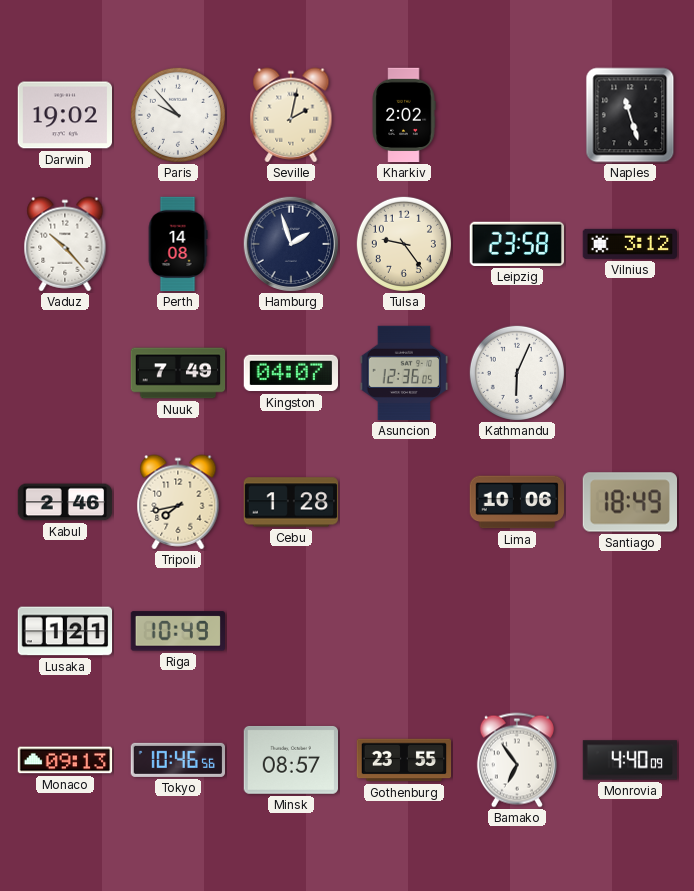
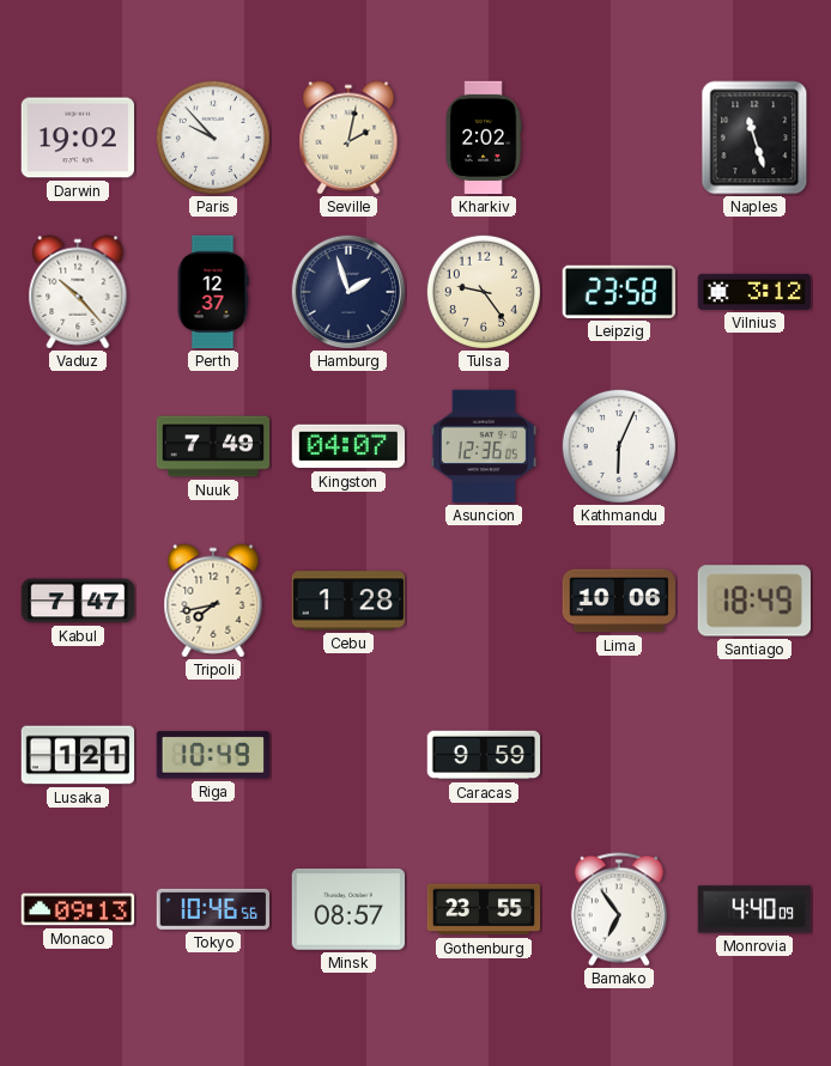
Perth: 14:08 -> 12:37 (213, 292)
Kabul: 2:46 -> 7:47 (78, 601)
Caracas: none -> 9:59 (484, 755)
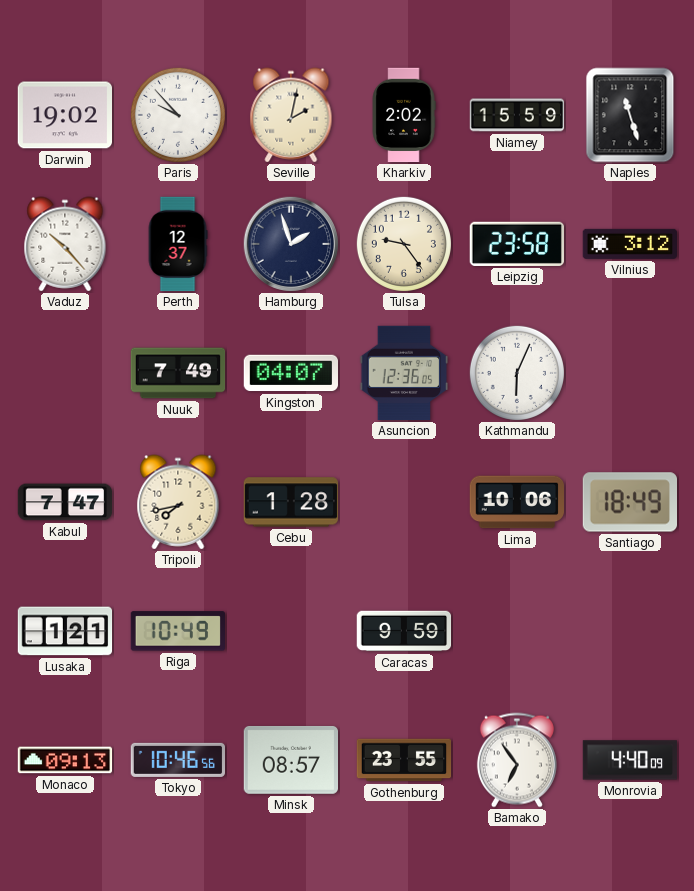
Niamey: none -> 15:59 (517, 115)
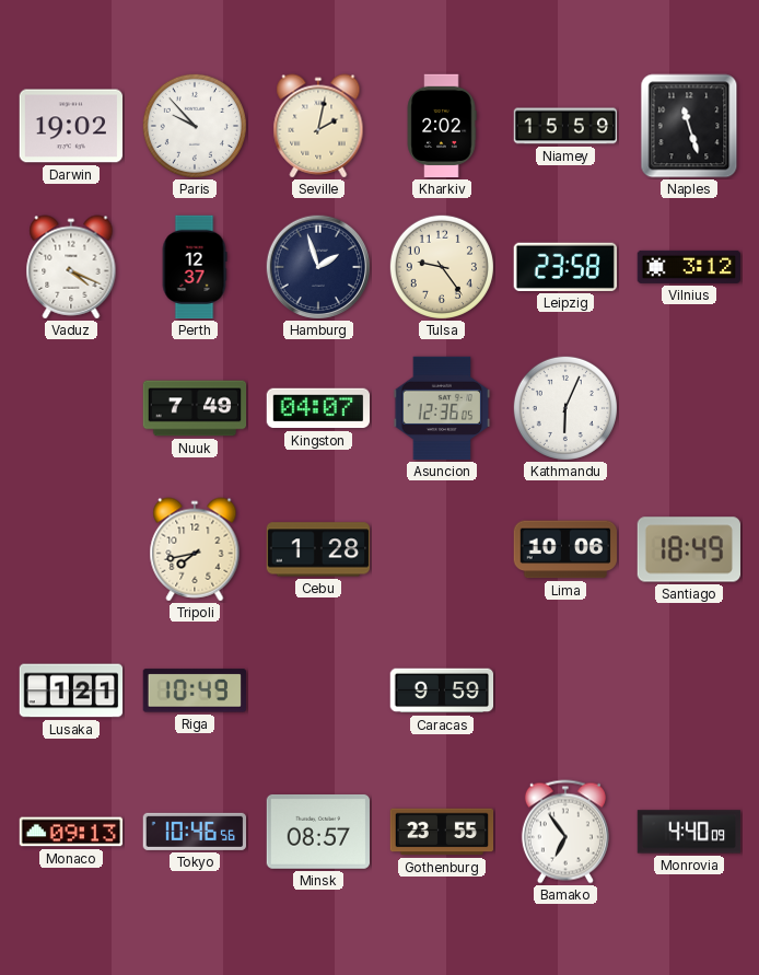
Vaduz: 10:23 -> 4:19 (71, 267)
Kabul: 7:47 -> none (65, 502)
